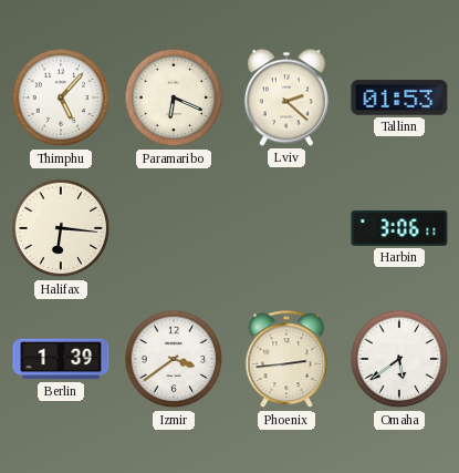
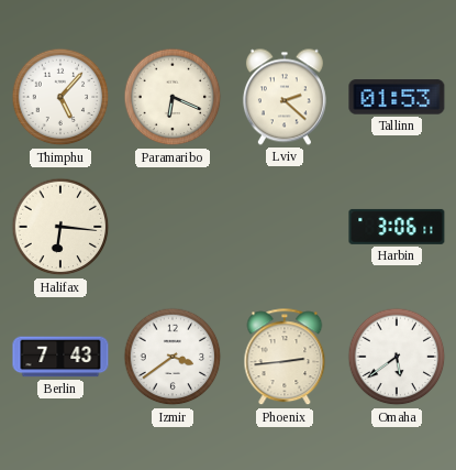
Berlin: 1:39 -> 7:43 (60, 357)
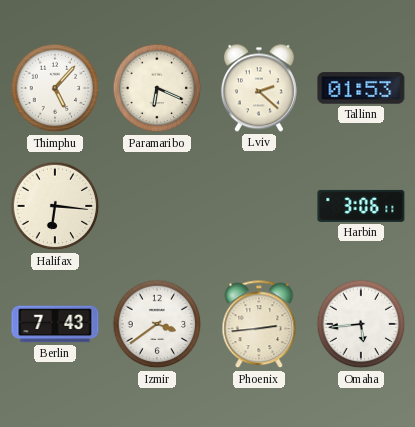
Omaha: 5:39 -> 5:44 (361, 324)
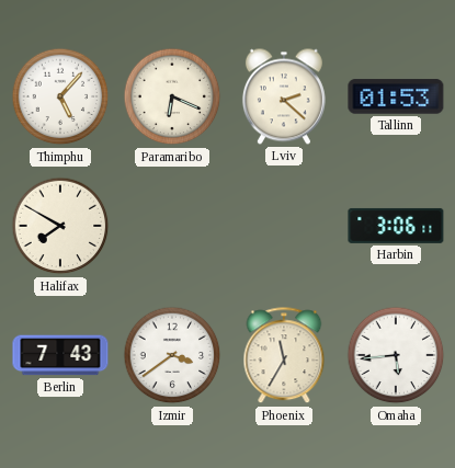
Halifax: 6:16 -> 7:50 (60, 226)
Phoenix: 2:44 -> 11:35 (284, 356)
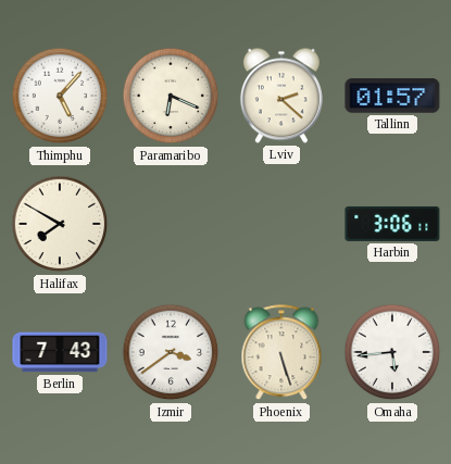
Tallinn: 01:53 -> 01:57 (392, 96)
Phoenix: 11:35 -> 5:27 (281, 353)
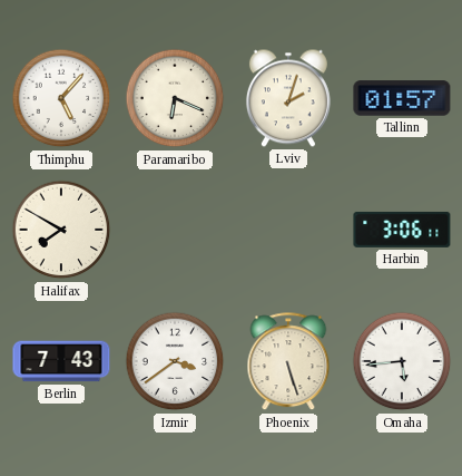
Lviv: 2:22 -> 2:03 (288, 98)
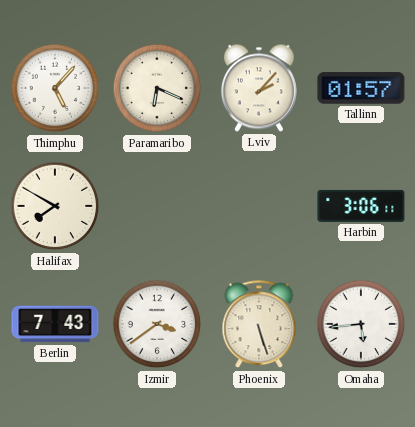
Lviv: 2:03 -> 2:07 (259, 88)
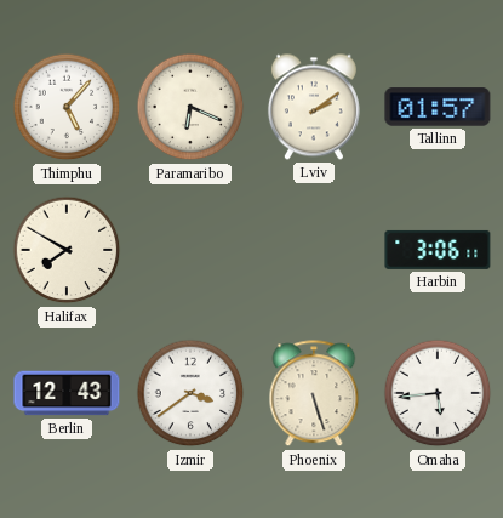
Lviv: 2:07 -> 2:09 (314, 107)
Berlin: 7:43 -> 12:43 (67, 393)
